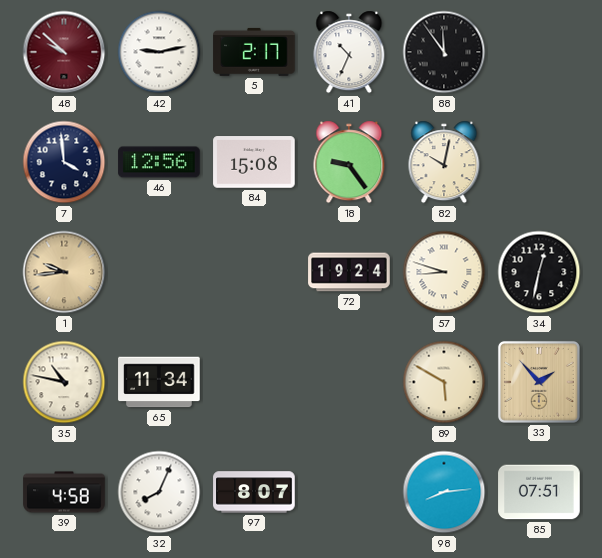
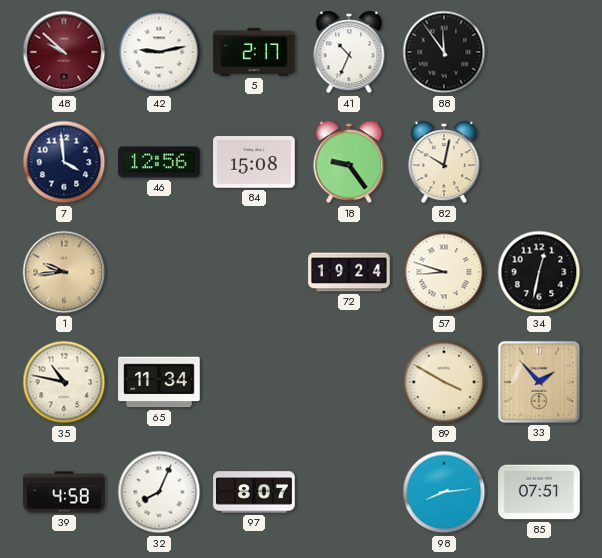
89: 5:50 -> 3:50 (444, 382)
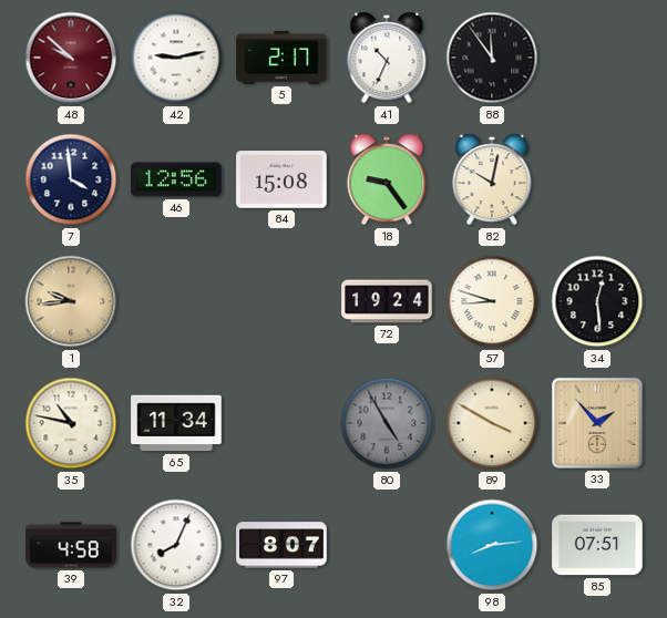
34: 12:32 -> 12:29 (597, 301)
80: none -> 4:55 (387, 423)
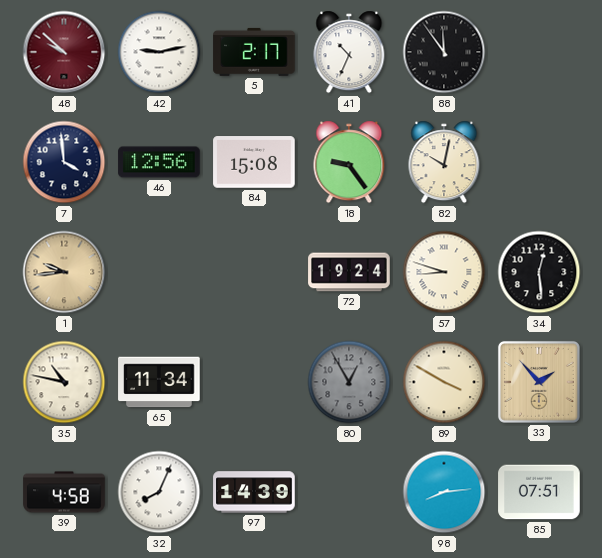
80: 4:55 -> 12:55 (349, 382)
97: 8:07 -> 14:39 (254, 492)
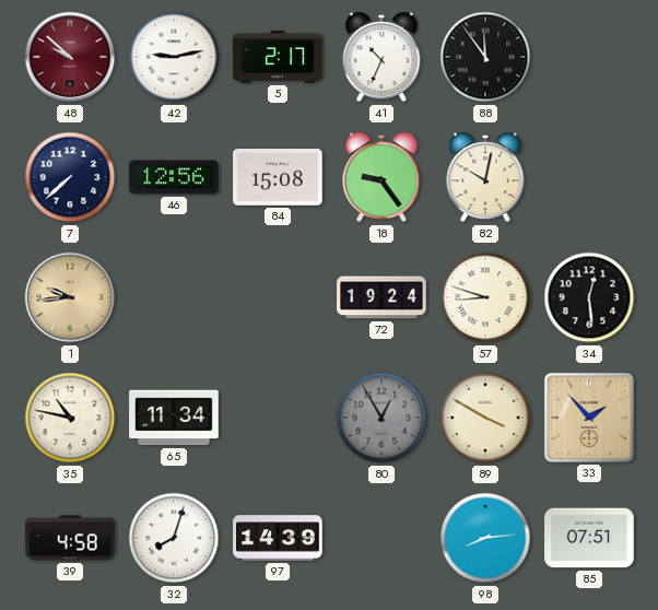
7: 3:59 -> 7:38 (70, 177)
32: 8:04 -> 8:03 (174, 538)
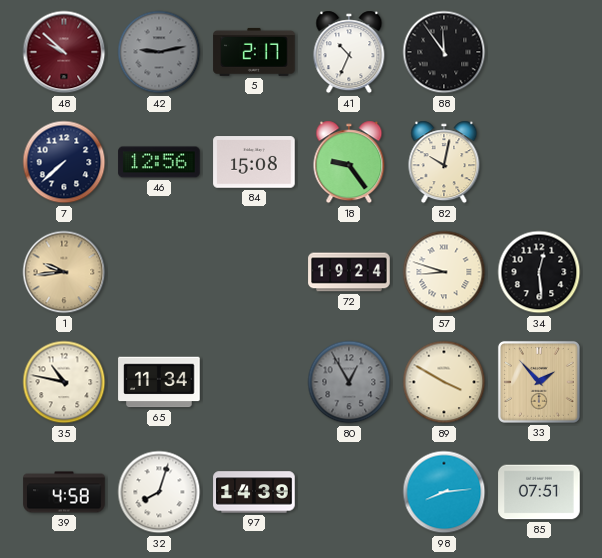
42 dial: white -> grey (159, 52)
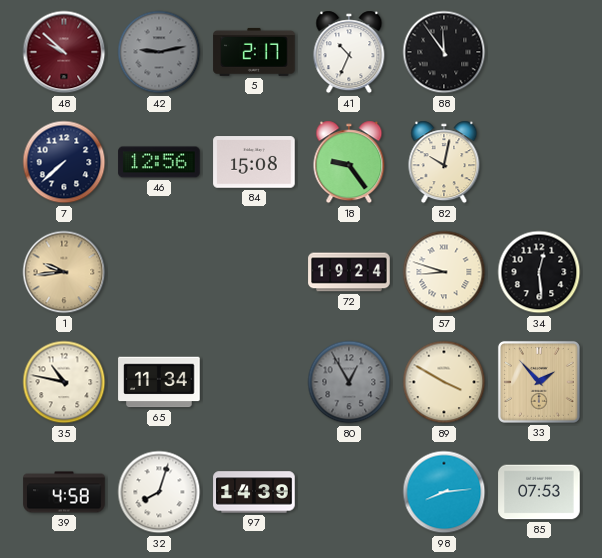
85: 07:51 -> 07:53 (539, 492)
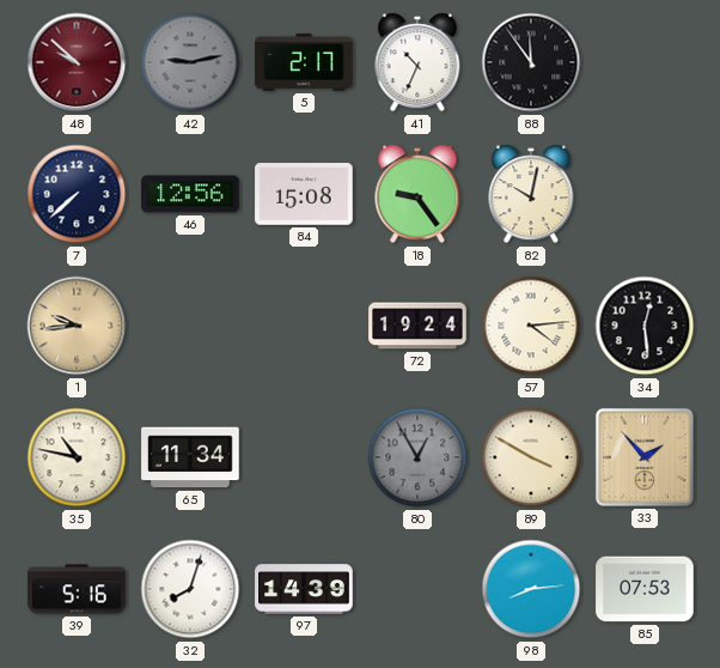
57: 8:48 -> 4:14 (531, 326)
39: 4:58 -> 5:16 (77, 589)
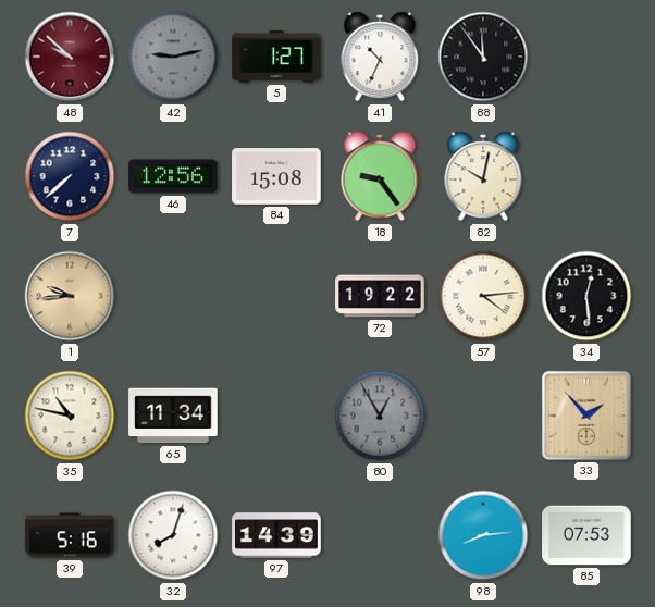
5: 2:17 -> 1:27 (276, 57)
72: 19:24 -> 19:22 (380, 296)
89: 3:50 -> none (531, 457)
